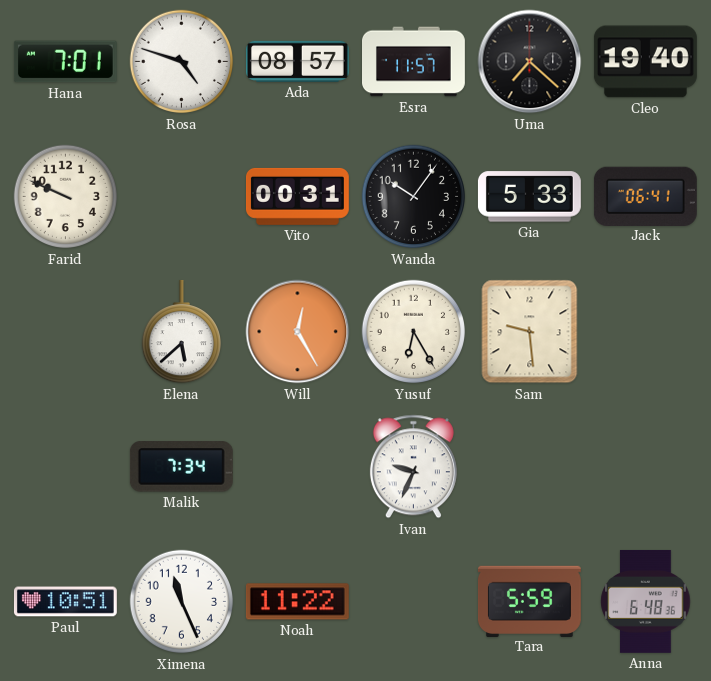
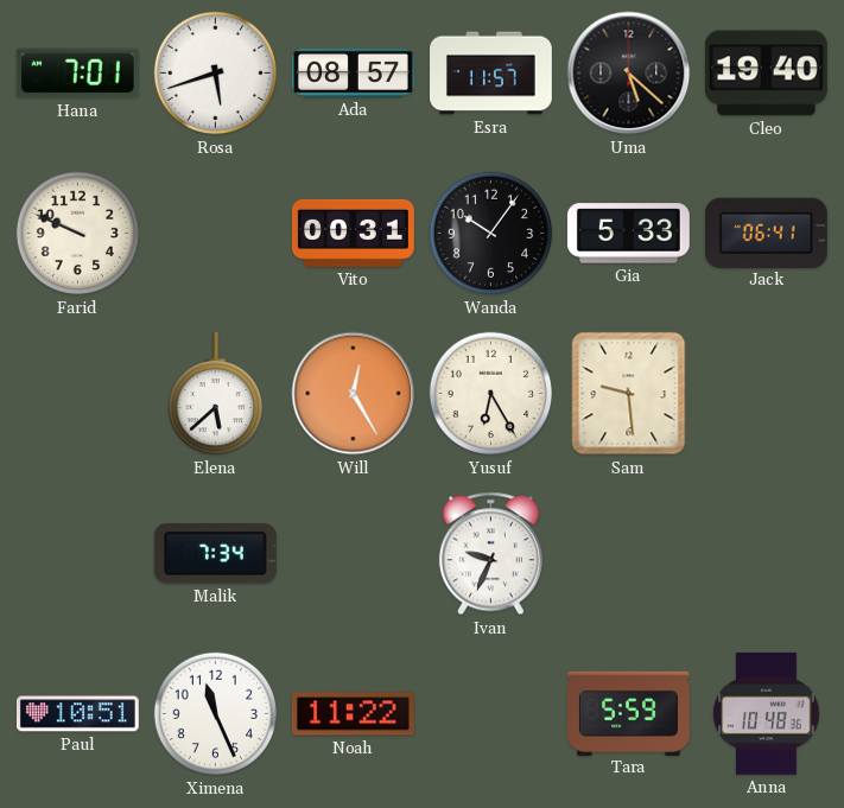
Rosa: 4:48 -> 5:42 (216, 74)
Uma: 7:22 -> 5:22 (629, 74)
Anna: 6:48 -> 10:48 (767, 713)
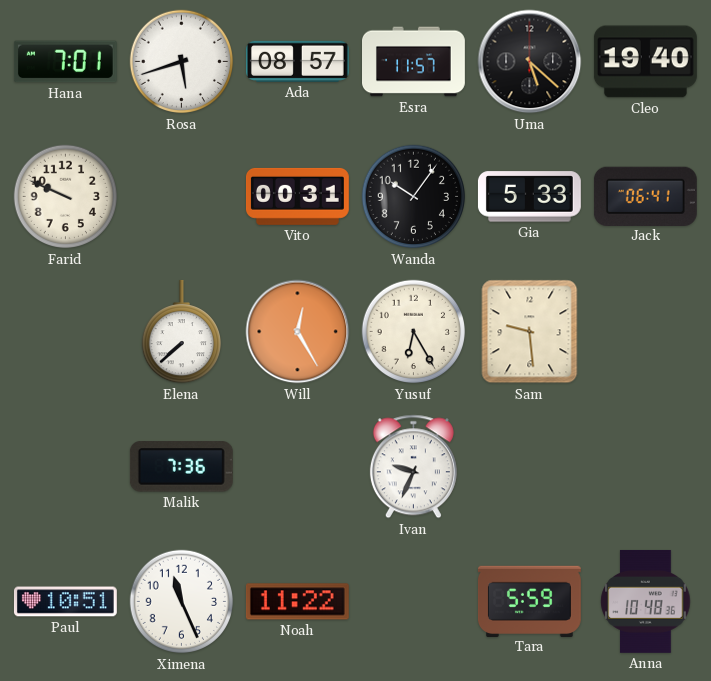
Elena: 5:38 -> 7:38 (181, 332)
Malik: 7:34 -> 7:36 (181, 467)
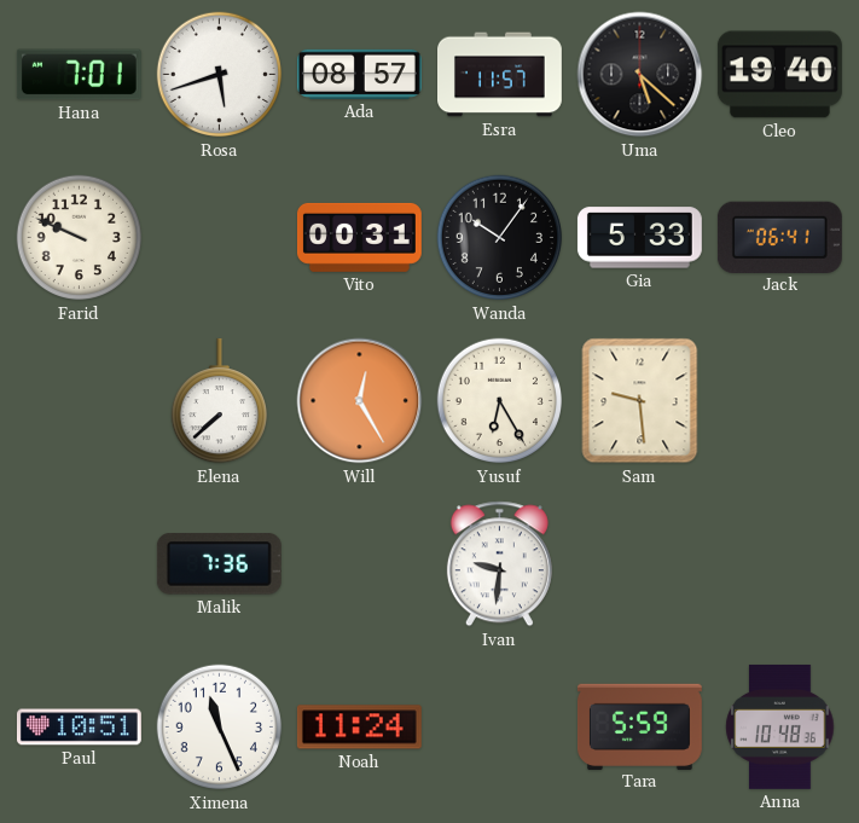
Ivan: 9:34 -> 9:31 (499, 564)
Noah: 11:22 -> 11:24 (359, 728)
